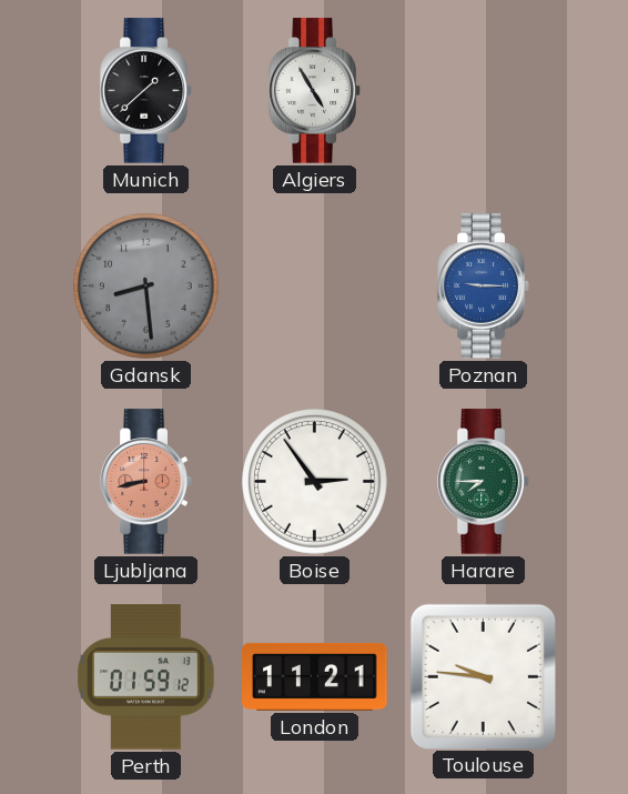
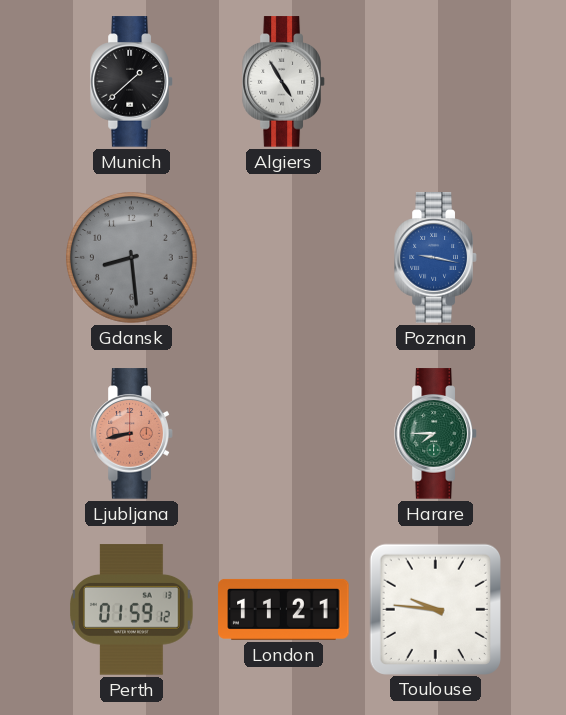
Poznan: 9:15 -> 9:17 (436, 258)
Boise: 2:54 -> none (315, 482)
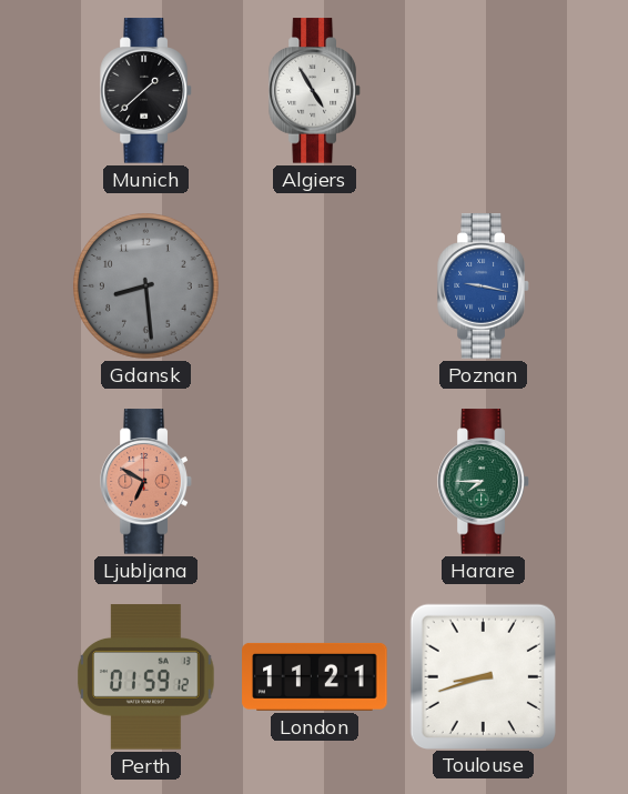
Ljubljana: 8:43 -> 6:50 (146, 482)
Toulouse: 9:46 -> 8:42 (483, 676)
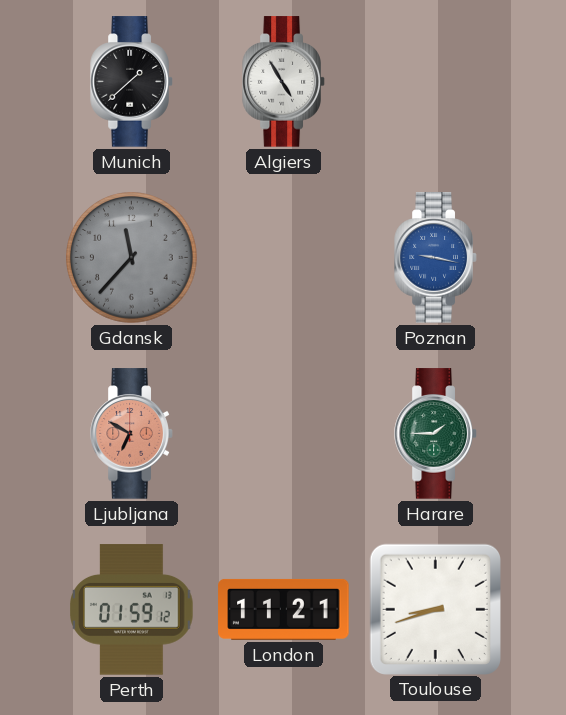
Gdansk: 8:29 -> 11:37 (132, 258)
Harare: 7:45 -> 1:45 (436, 434)
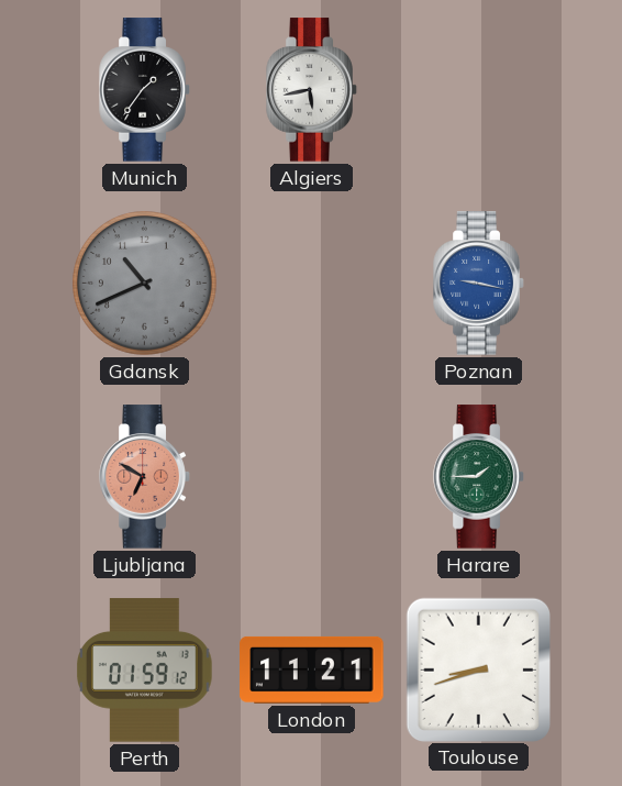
Munich: 1:38 -> 1:36 (145, 90)
Algiers: 4:55 -> 5:43 (312, 90)
Gdansk: 11:37 -> 10:41 (145, 284)
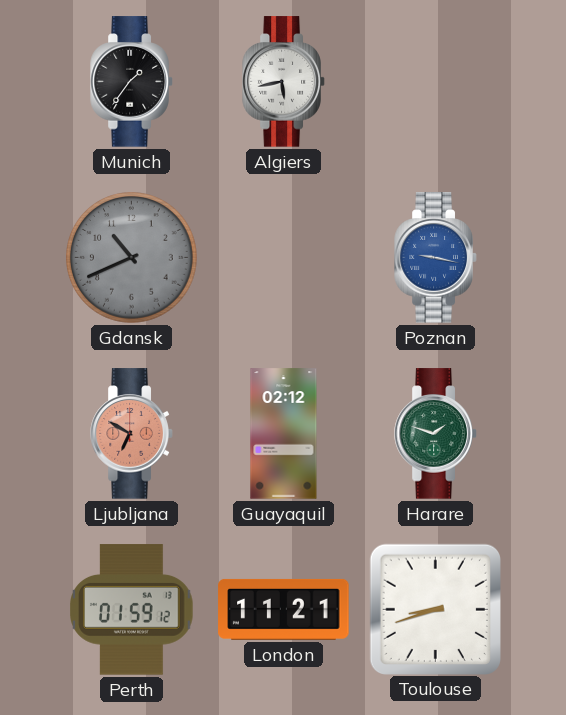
Guayaquil: none -> 02:12 (284, 434)
Harare: 1:45 -> 1:48 (436, 434)
